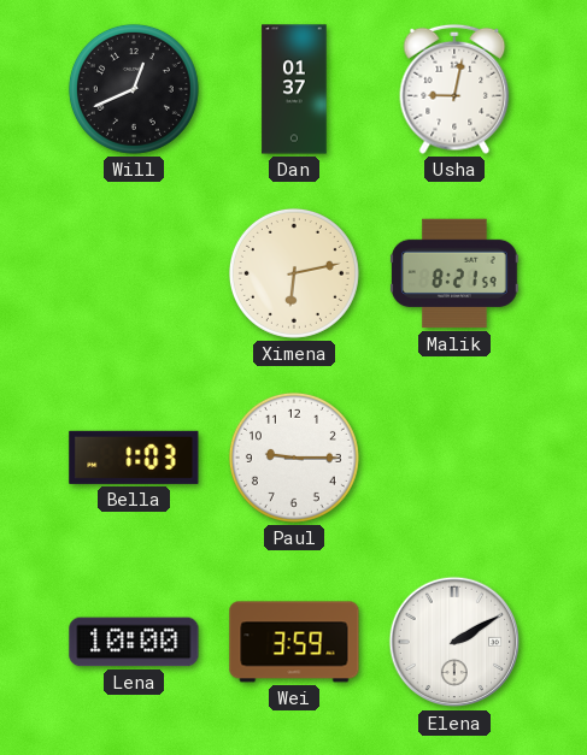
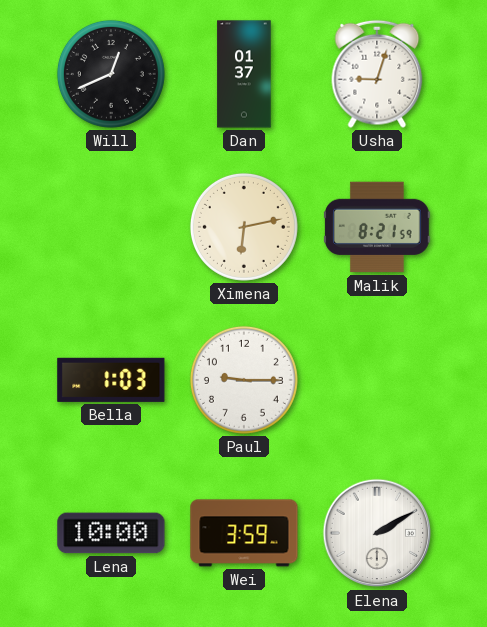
Usha: 9:02 -> 9:03 (377, 74)
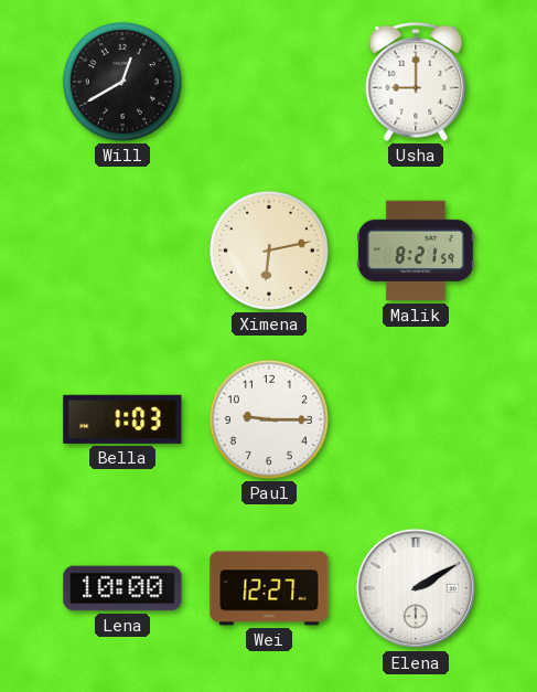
Will: 12:41 -> 12:40 (122, 82)
Dan: 01:37 -> none (244, 74)
Usha: 9:03 -> 9:00 (416, 82)
Wei: 3:59 -> 12:27 (269, 588)
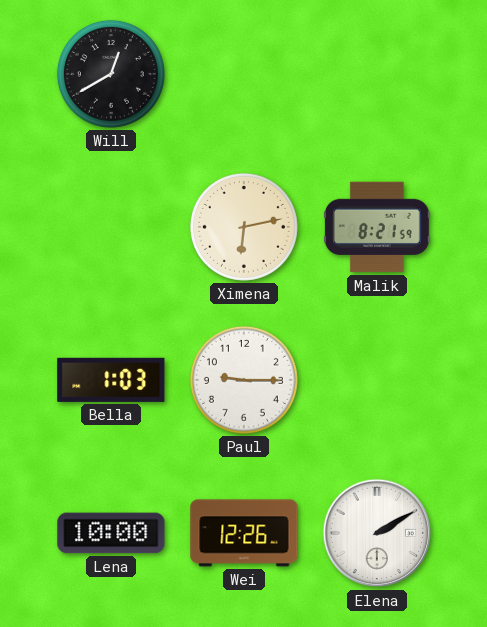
Usha: 9:00 -> none (416, 82)
Wei: 12:27 -> 12:26 (244, 533)
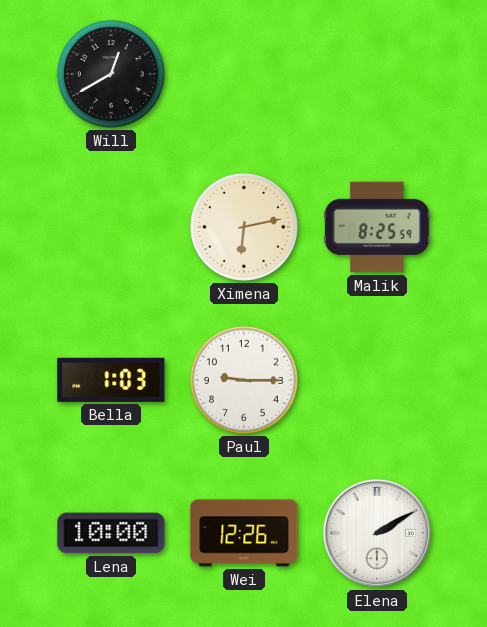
Malik: 8:21 -> 8:25 (377, 227)
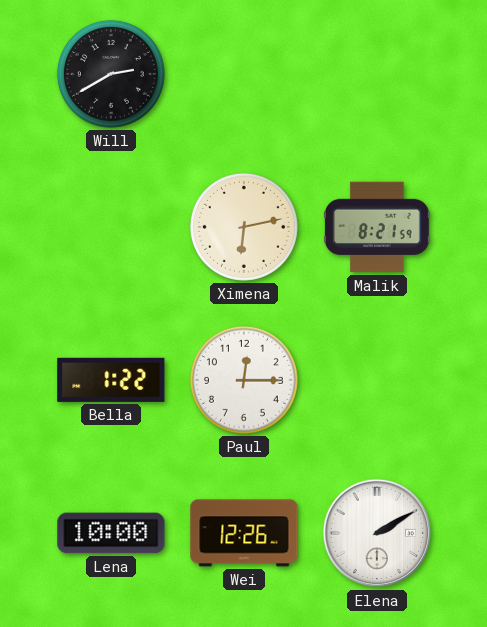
Will: 12:40 -> 2:40 (111, 74)
Malik: 8:25 -> 8:21 (377, 227)
Bella: 1:03 -> 1:22 (111, 380)
Paul: 9:15 -> 12:15 (244, 380)
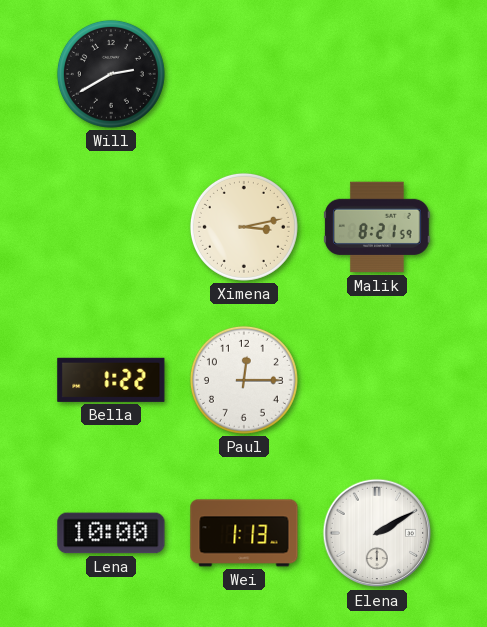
Ximena: 6:13 -> 3:13 (244, 227)
Wei: 12:26 -> 1:13 (244, 533)
